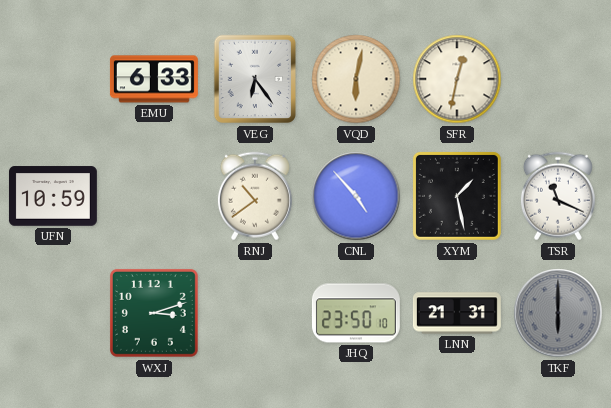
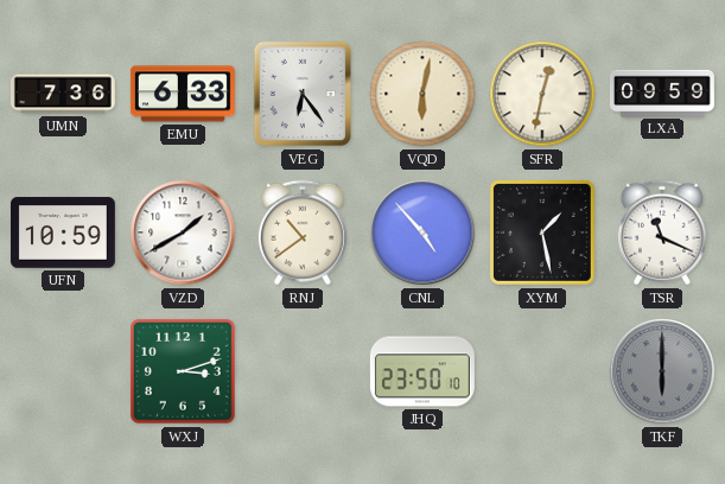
UMN: none -> 7:36 (63, 94)
LXA: none -> 09:59 (662, 93)
VZD: none -> 1:40 (183, 233)
LNN: 21:31 -> none (457, 313)
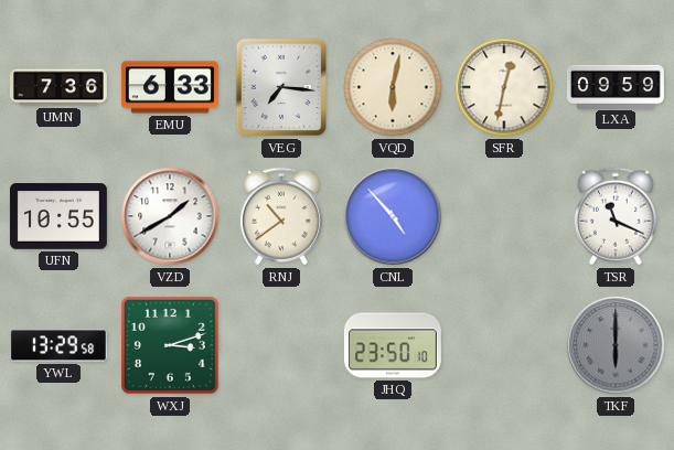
VEG: 6:24 -> 7:16 (280, 87)
UFN: 10:59 -> 10:55 (58, 216)
XYM: 1:28 -> none (542, 233)
YWL: none -> 13:29 (58, 345)
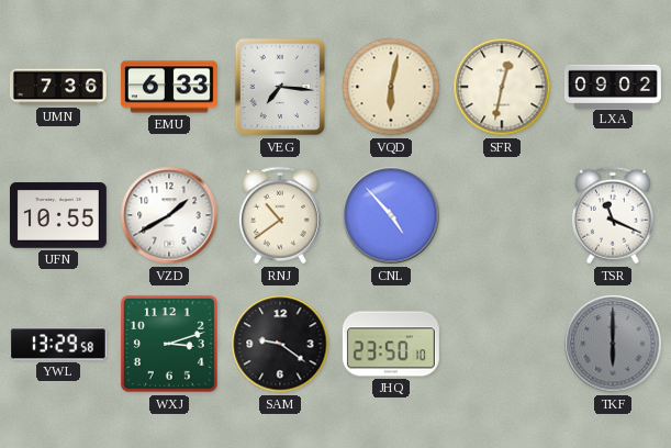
LXA: 09:59 -> 09:02 (613, 86)
SAM: none -> 9:21 (280, 344)
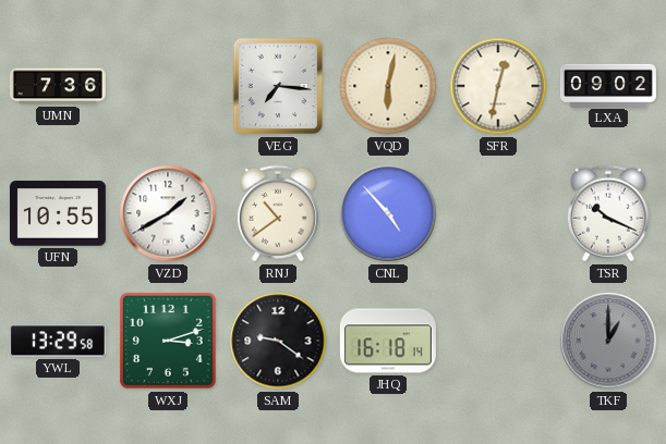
EMU: 6:33 -> none (169, 87)
TSR: 11:19 -> 10:19 (608, 213)
JHQ: 23:50 -> 16:18 (388, 341)
TKF: 6:00 -> 1:00 (608, 341)
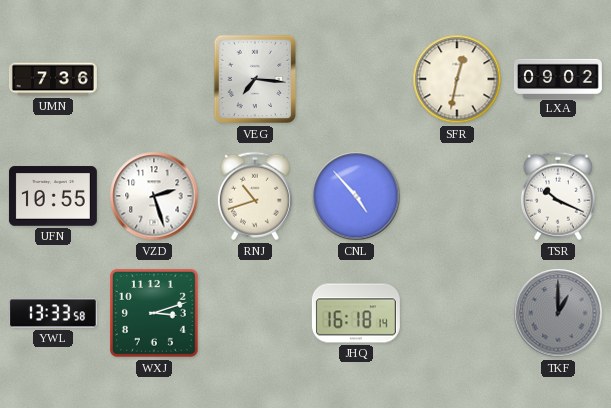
VQD: 6:02 -> none (388, 86)
VZD: 1:40 -> 2:27 (154, 196)
RNJ: 10:39 -> 10:42 (255, 196)
YWL: 13:29 -> 13:33 (53, 313)
SAM: 9:21 -> none (278, 341)
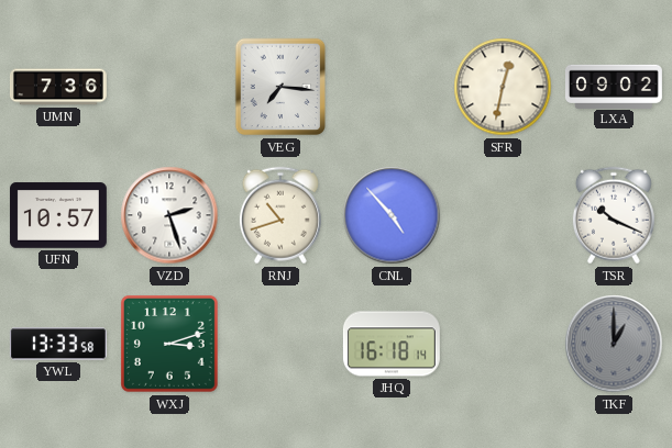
UFN: 10:55 -> 10:57 (58, 215)
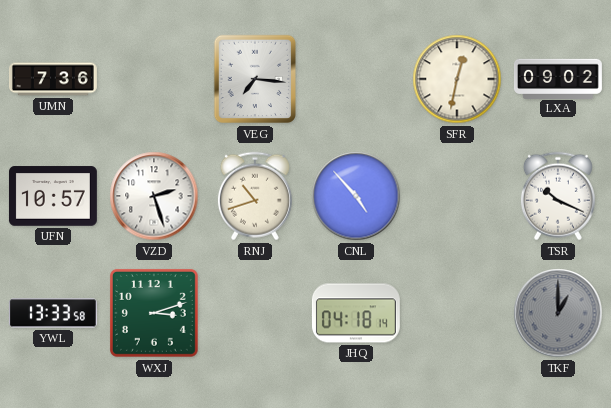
JHQ: 16:18 -> 04:18 (356, 313)
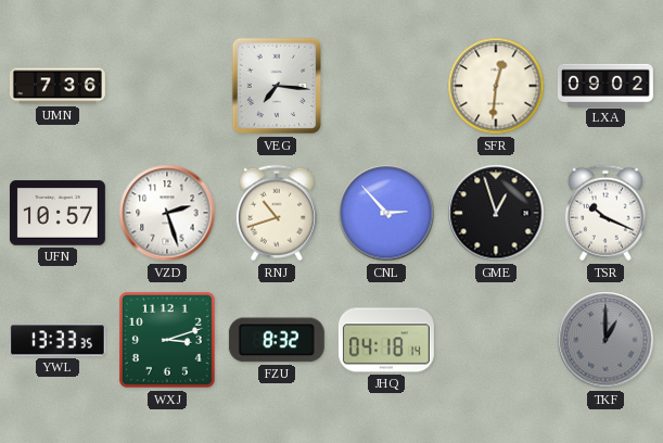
SFR: 12:32 -> 12:31 (496, 86)
CNL: 4:53 -> 2:53 (386, 213)
GME: none -> 12:57 (496, 213)
YWL: 13:33:58 -> 13:33:35 (58, 340)
FZU: none -> 8:32 (277, 340)
